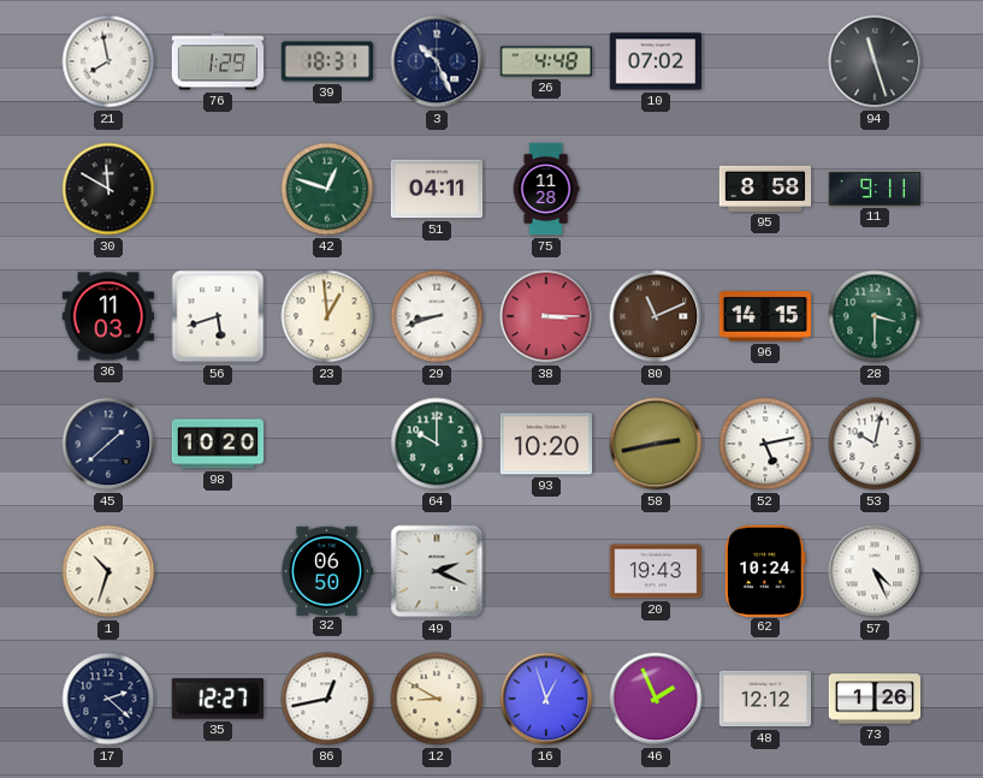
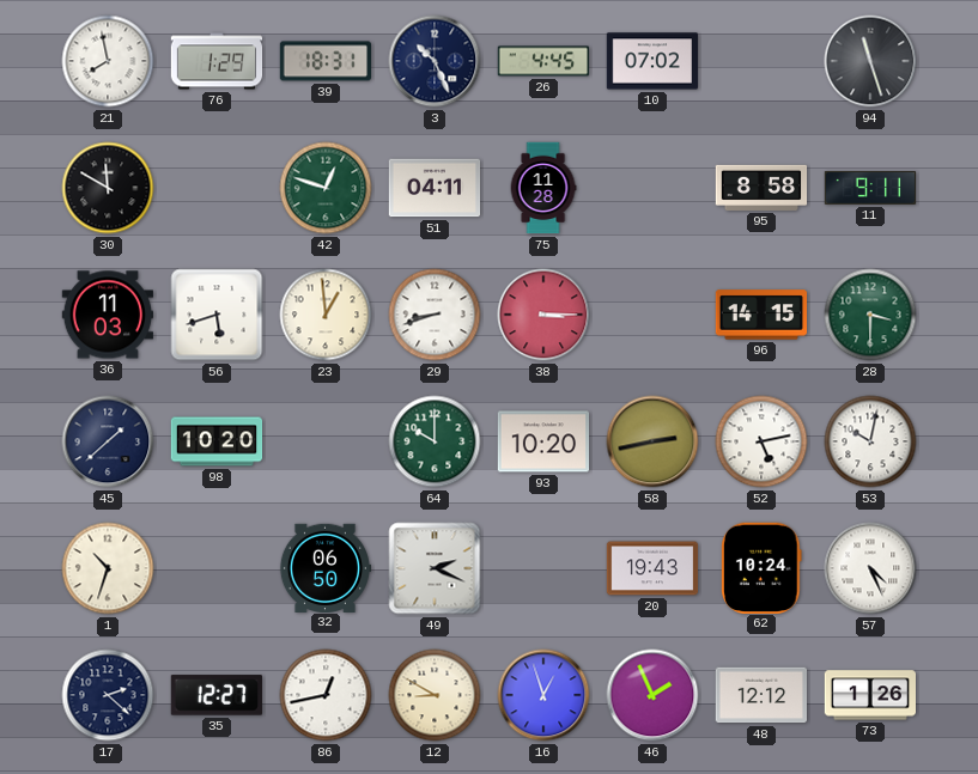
26: 4:48 -> 4:45 (543, 61)
80: 11:11 -> none (656, 316)
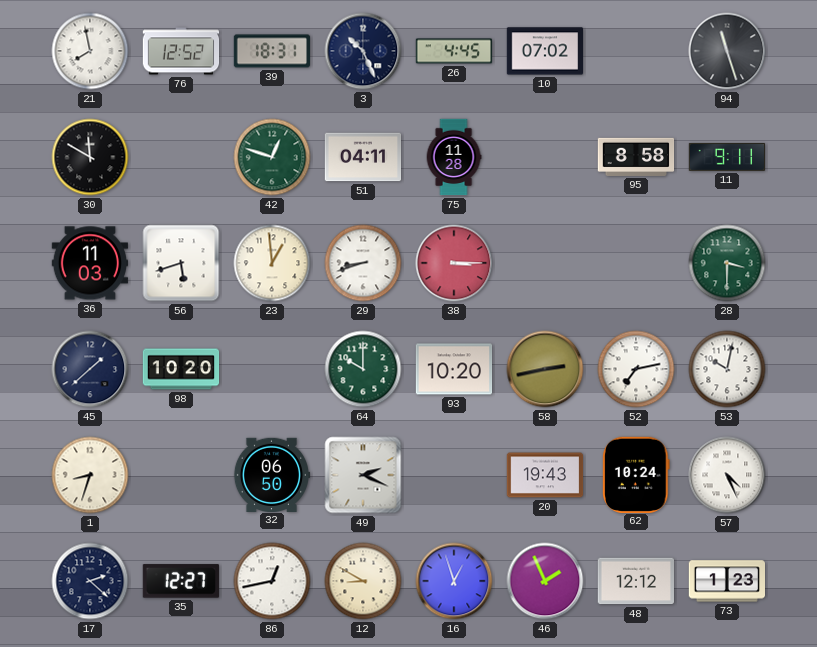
76: 1:29 -> 12:52 (181, 51)
96: 14:15 -> none (761, 315)
52: 5:13 -> 7:13 (636, 369)
1: 10:33 -> 8:33 (90, 475)
73: 1:26 -> 1:23 (727, 581)
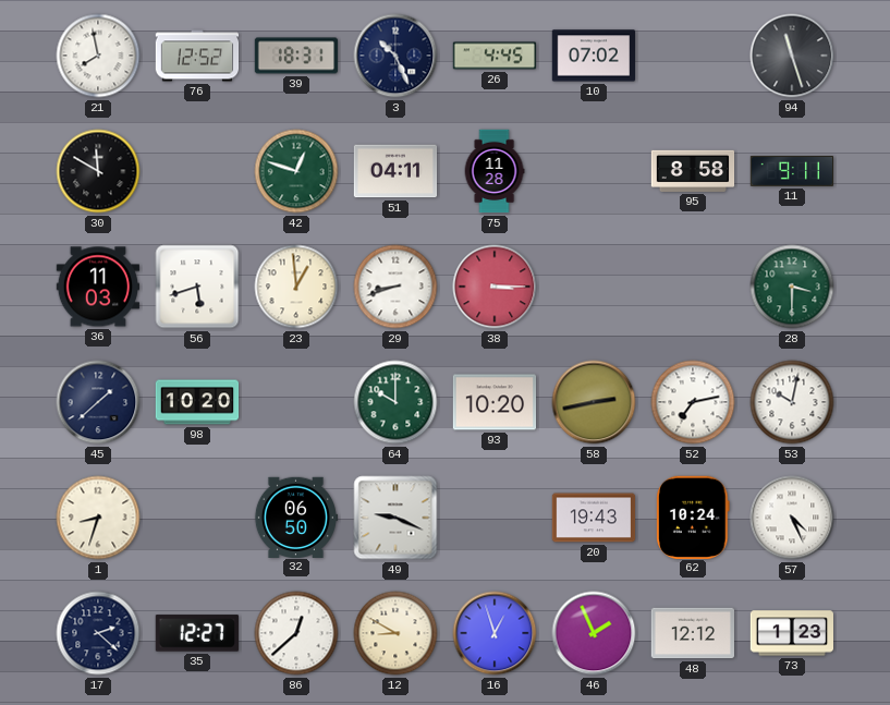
49: 2:19 -> 9:19 (395, 518)
86: 12:43 -> 12:38 (296, 633)
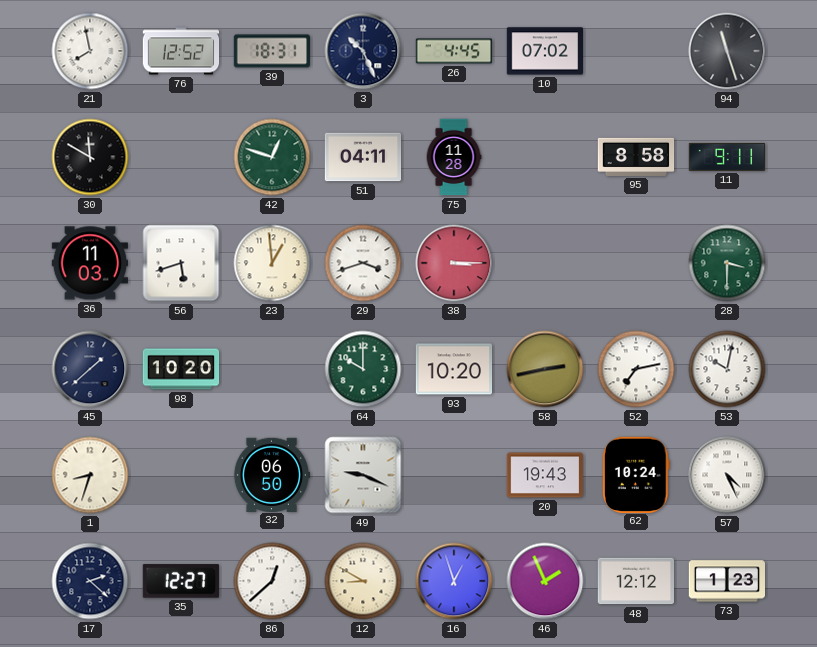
29: 8:42 -> 3:42 (363, 263)
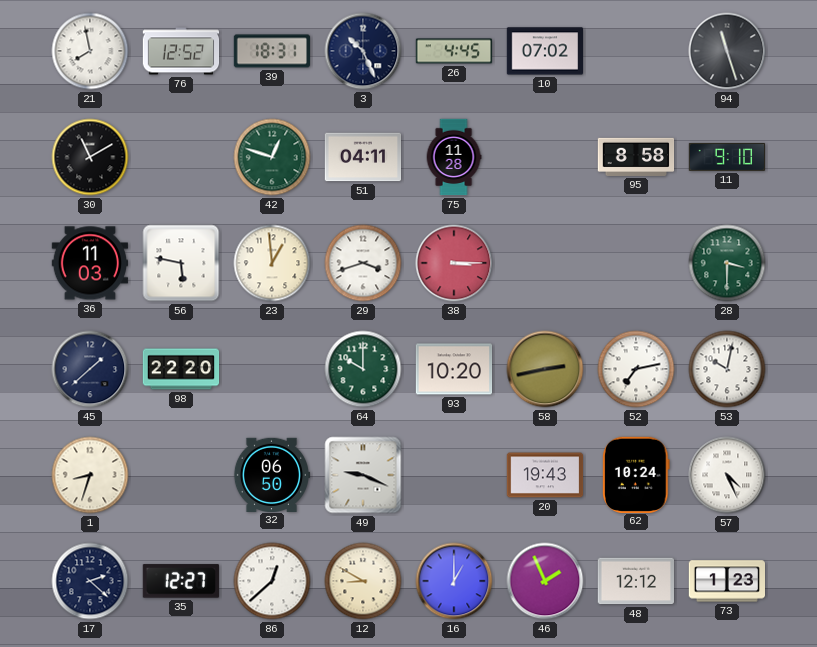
30: 11:50 -> 11:10 (90, 157)
11: 9:11 -> 9:10 (727, 157)
56: 5:42 -> 5:47 (181, 263)
98: 10:20 -> 22:20 (181, 369)
16: 12:57 -> 1:00 (454, 581)
